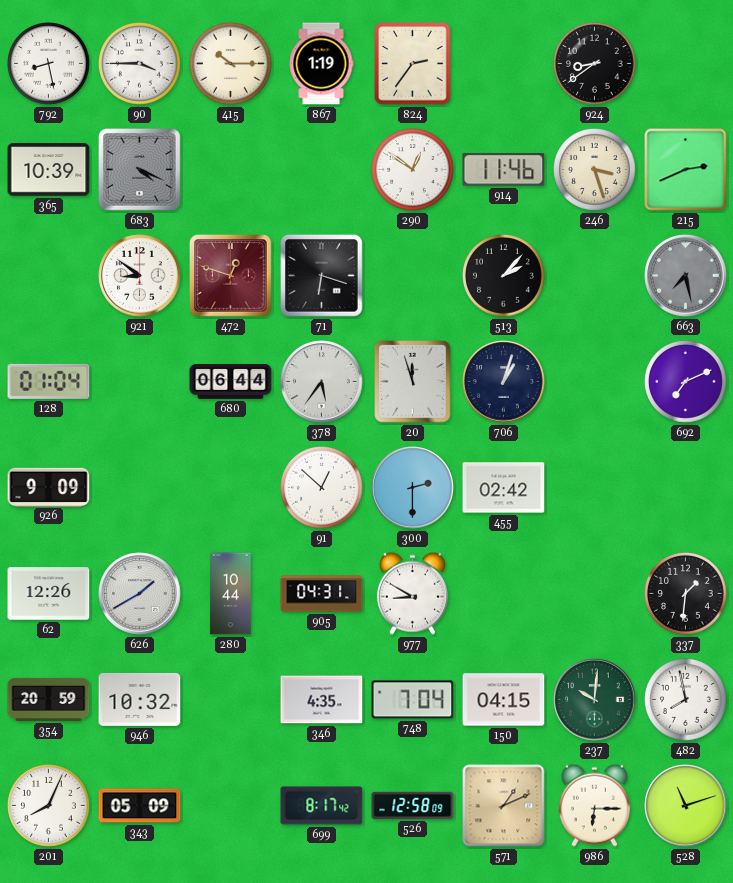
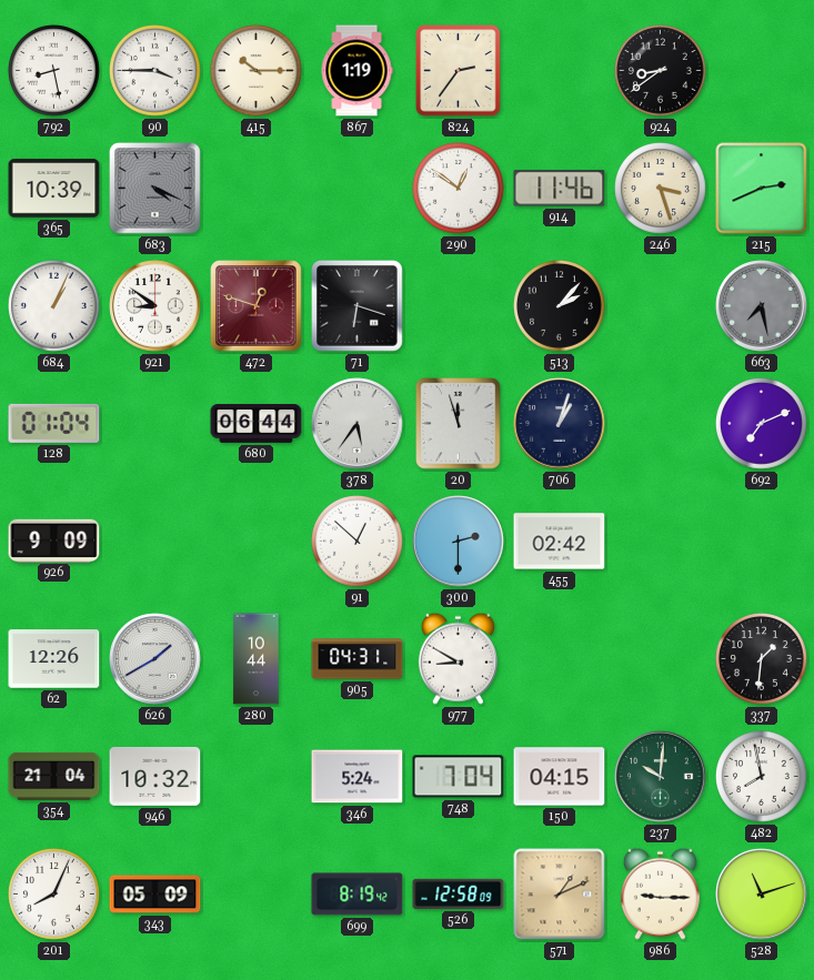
684: none -> 1:04 (54, 306)
354: 20:59 -> 21:04 (54, 776)
346: 4:35 -> 5:24 (358, 777)
699: 8:17 -> 8:19 (358, 895)
986: 6:15 -> 9:15 (660, 893)
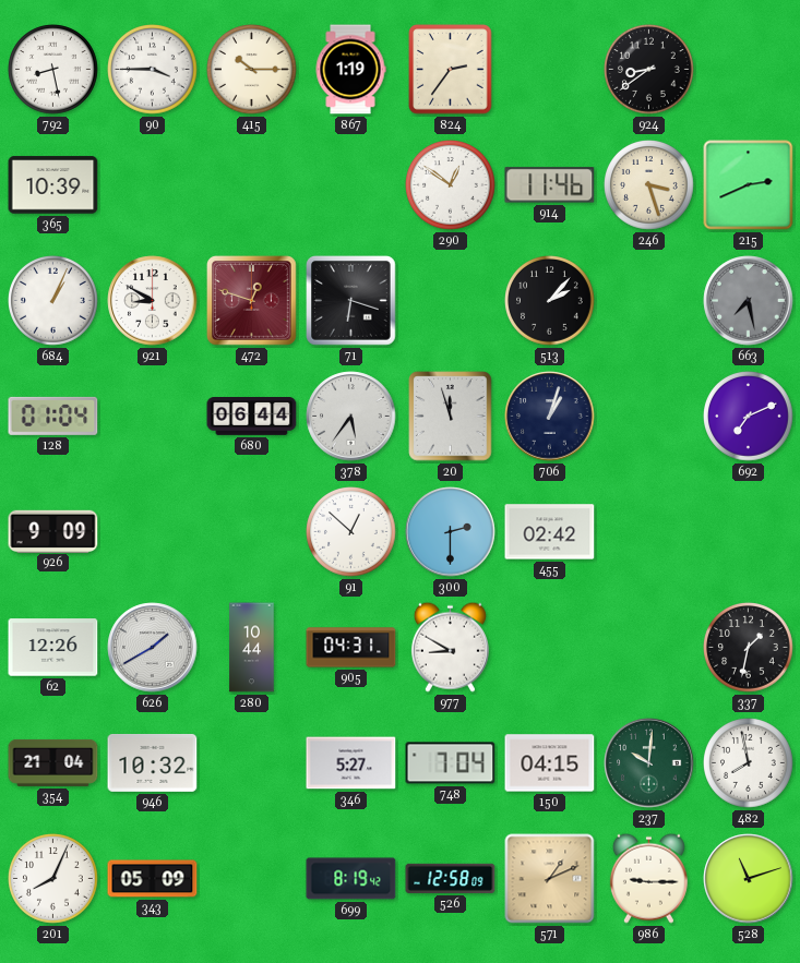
683: 4:19 -> none (155, 189)
921: 8:51 -> 8:50 (153, 301)
337: 1:31 -> 1:32 (749, 648)
346: 5:24 -> 5:27 (351, 763)
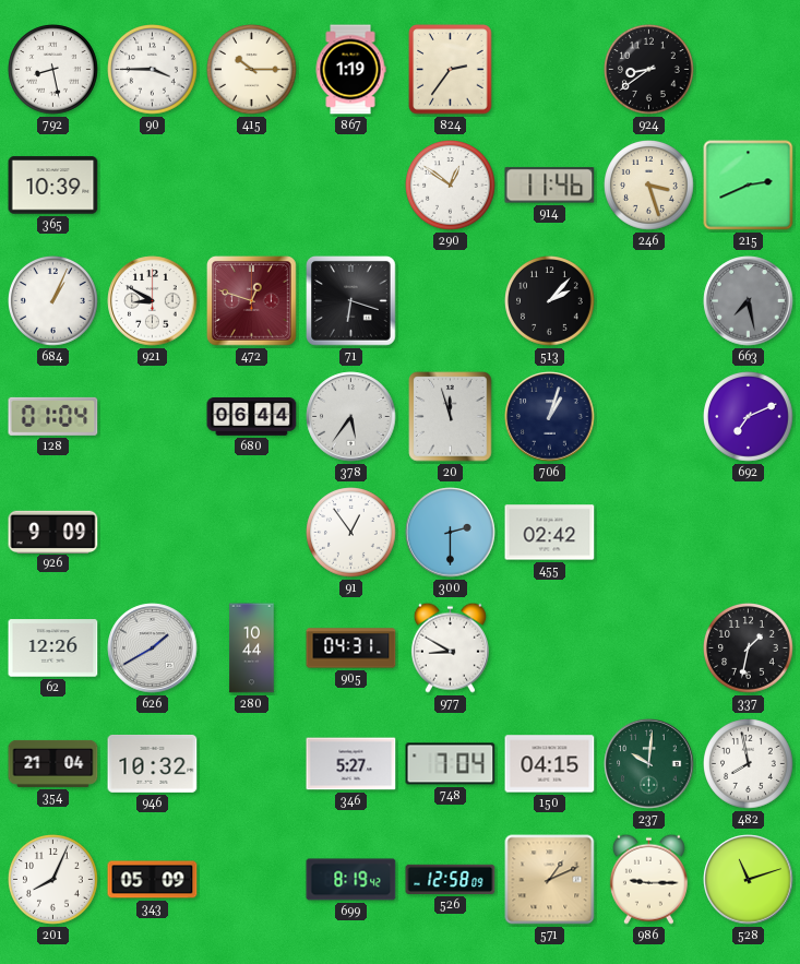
91: 12:52 -> 12:54 (351, 533)
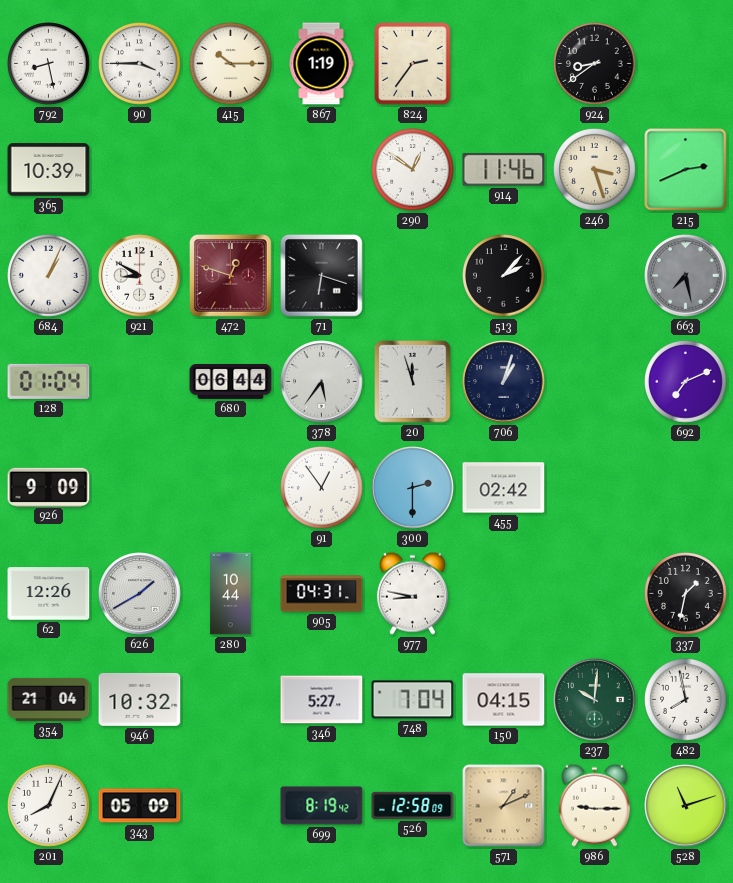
977: 8:50 -> 8:47 (412, 593)
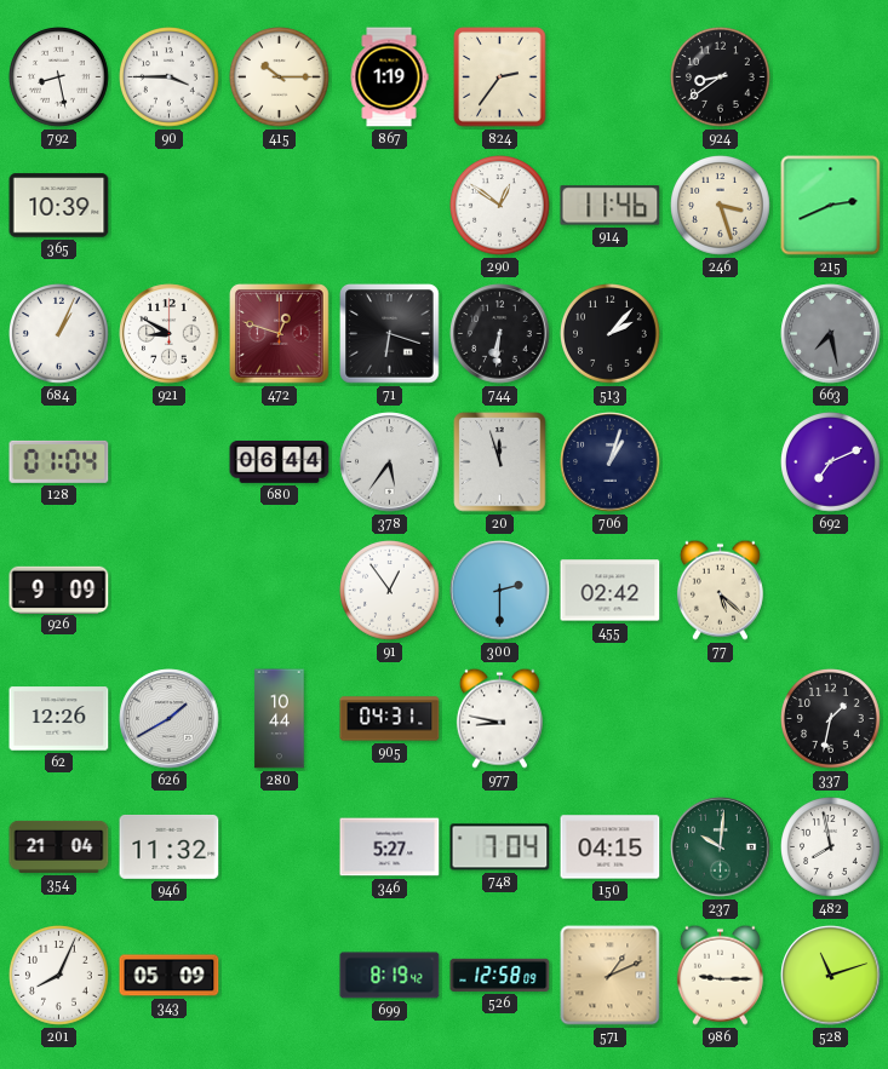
744: none -> 6:31 (500, 334)
77: none -> 5:22 (720, 590)
946: 10:32 -> 11:32 (170, 846)
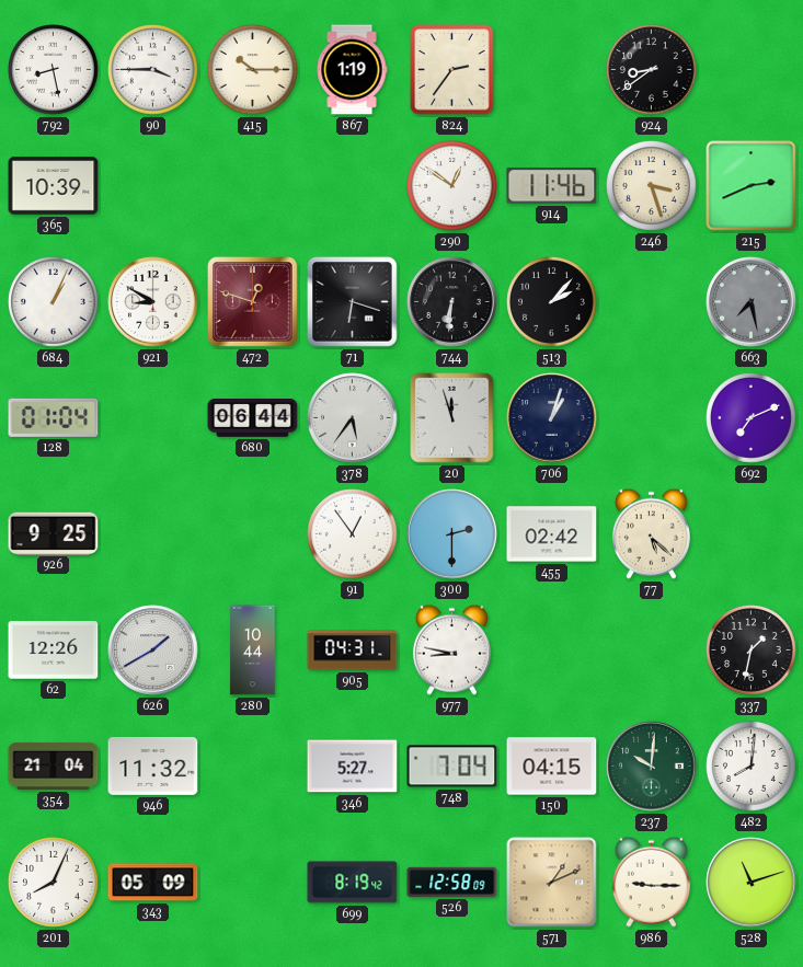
926: 9:09 -> 9:25 (54, 533)
482: 7:58 -> 8:01 (752, 767)
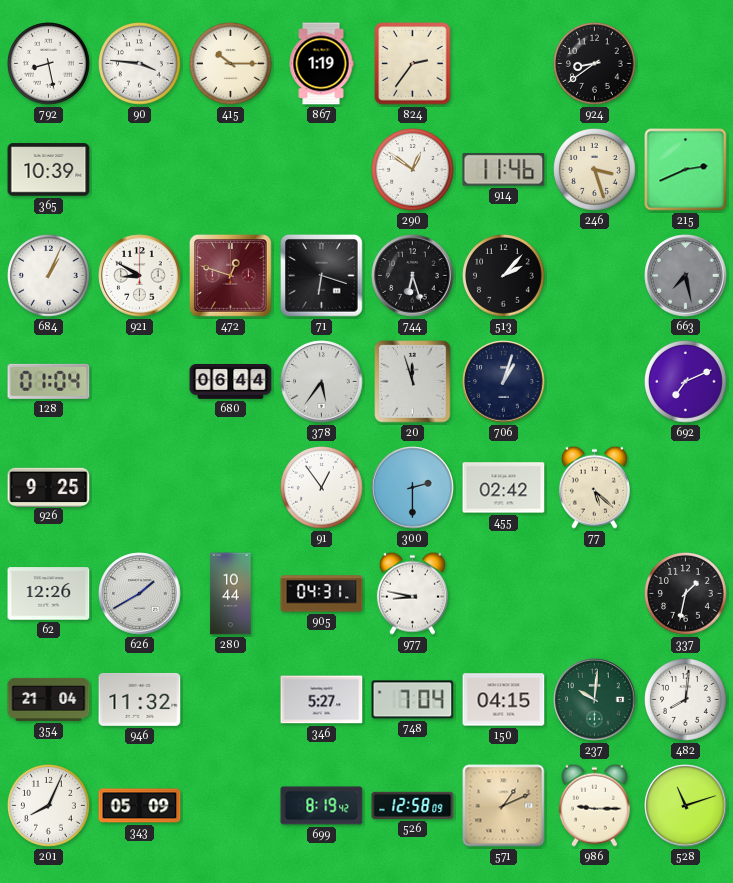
90: 3:45 -> 3:46 (140, 64)
744: 6:31 -> 6:27 (413, 276)
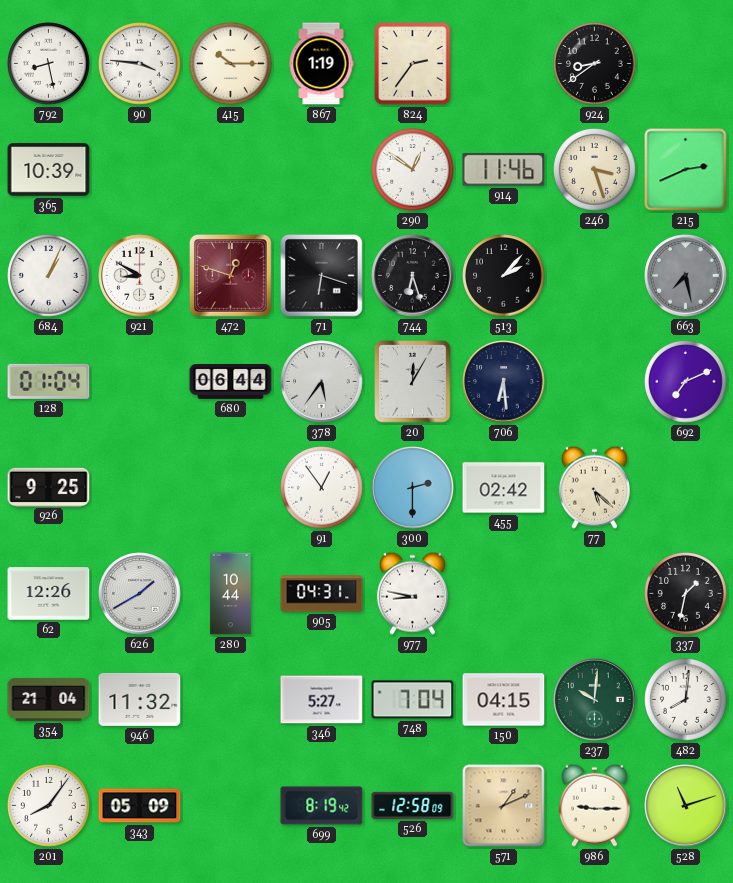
20: 11:57 -> 12:05 (413, 382)
706: 1:03 -> 6:29 (504, 382)
201: 8:04 -> 8:06 (49, 806)
